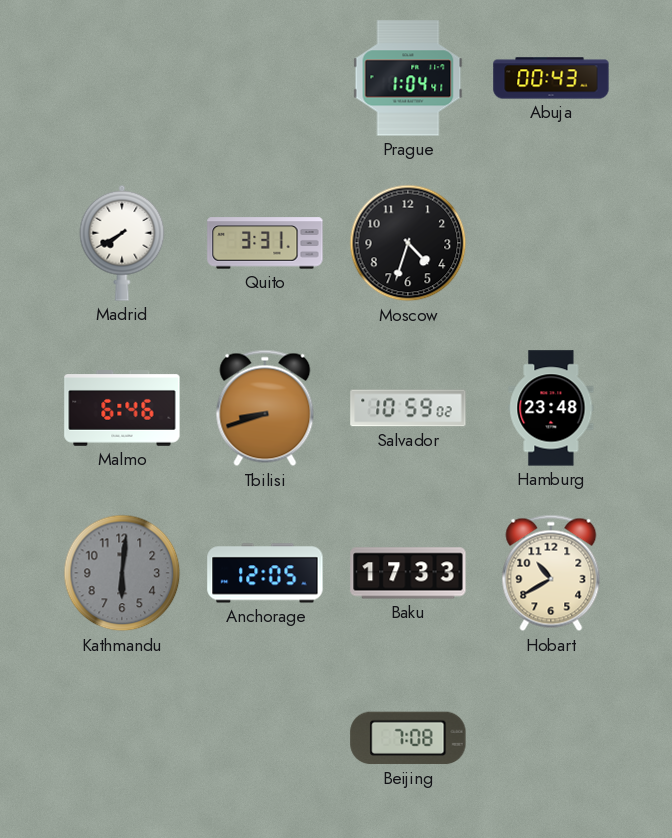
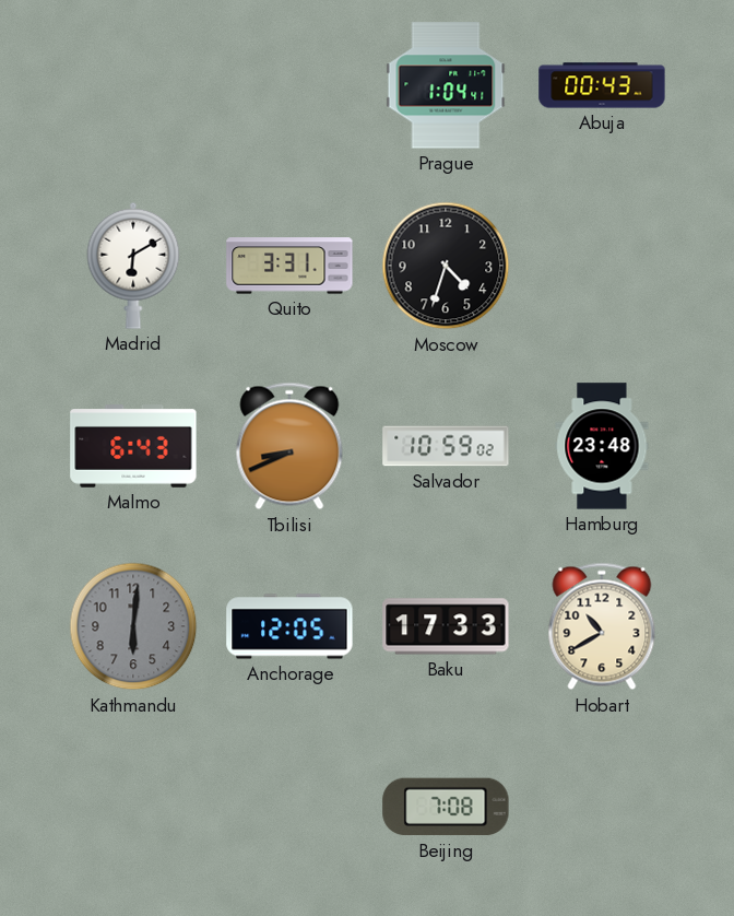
Madrid: 7:40 -> 6:10 (133, 266)
Malmo: 6:46 -> 6:43 (133, 446)
Tbilisi: 8:42 -> 8:41 (289, 446)
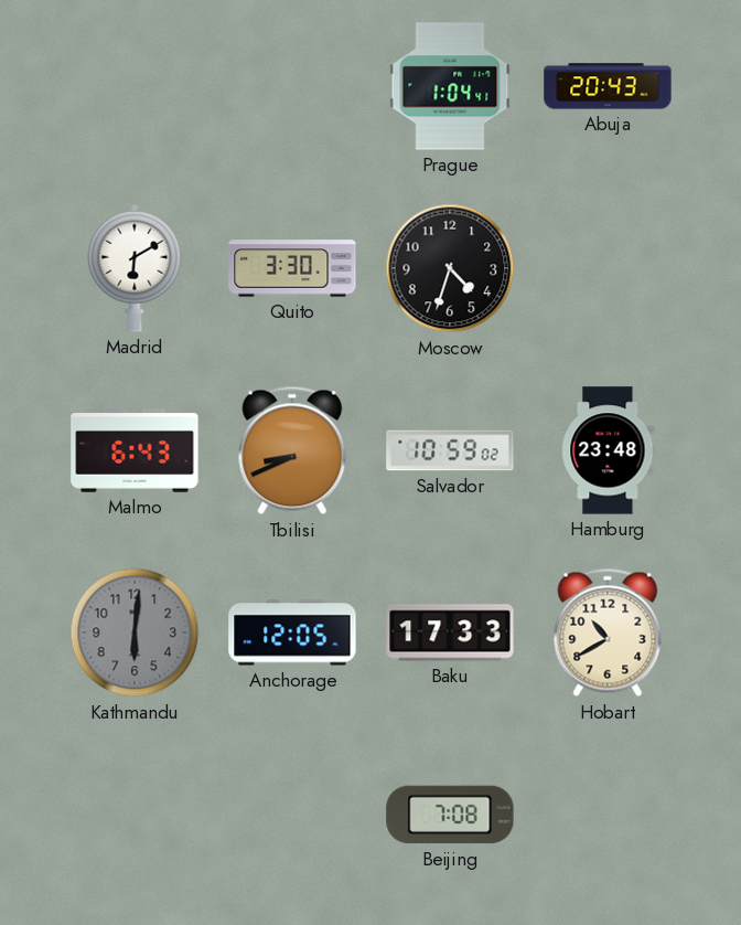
Abuja: 00:43 -> 20:43 (608, 86)
Quito: 3:31 -> 3:30 (292, 268)
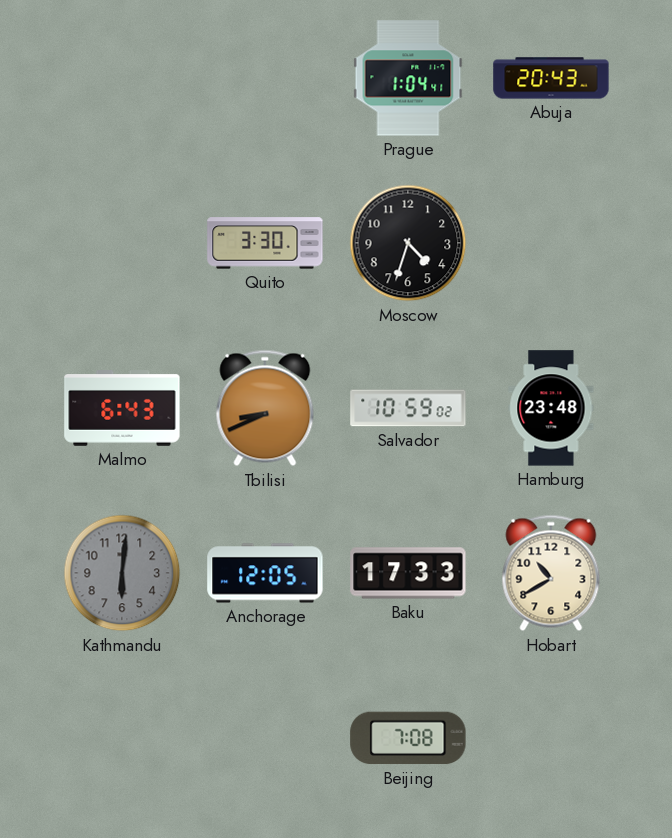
Madrid: 6:10 -> none (135, 268)
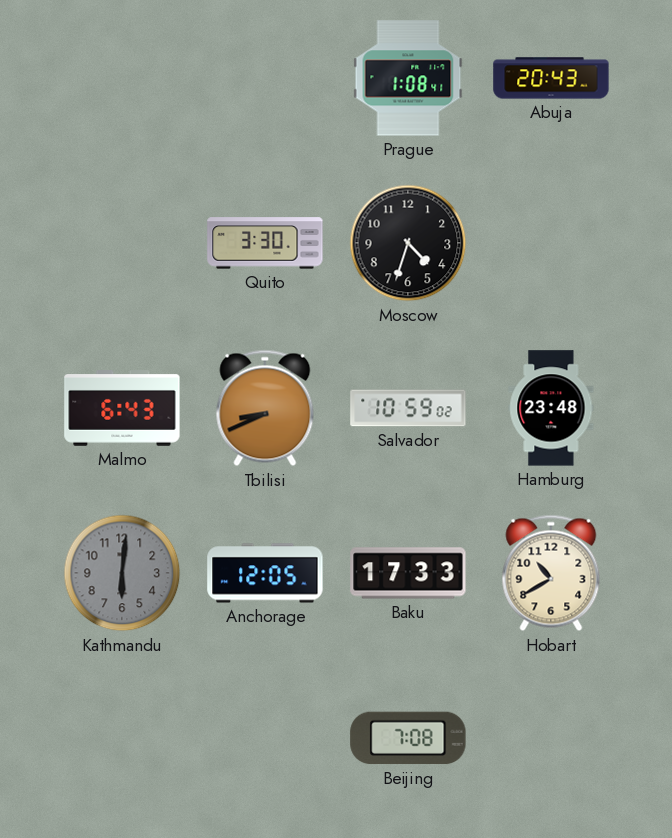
Prague: 1:04 -> 1:08 (408, 78)
